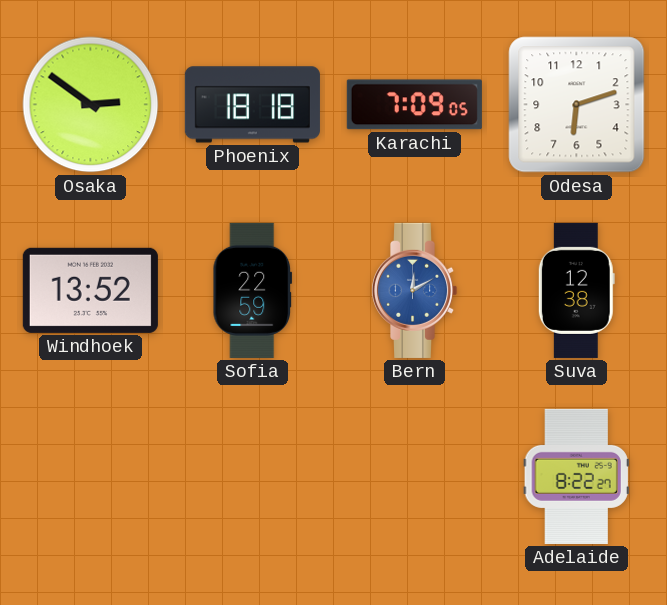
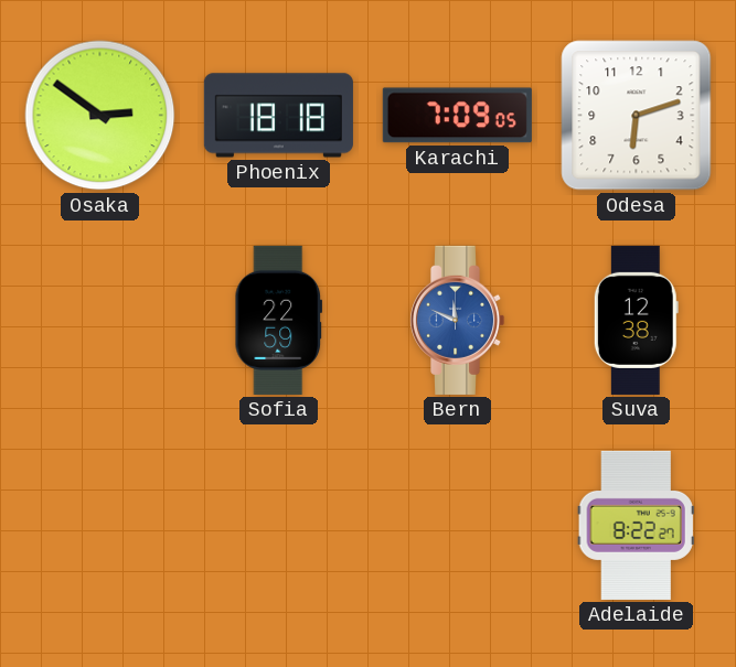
Windhoek: 13:52 -> none (90, 290)
Bern: 12:10 -> 11:49 (458, 320)
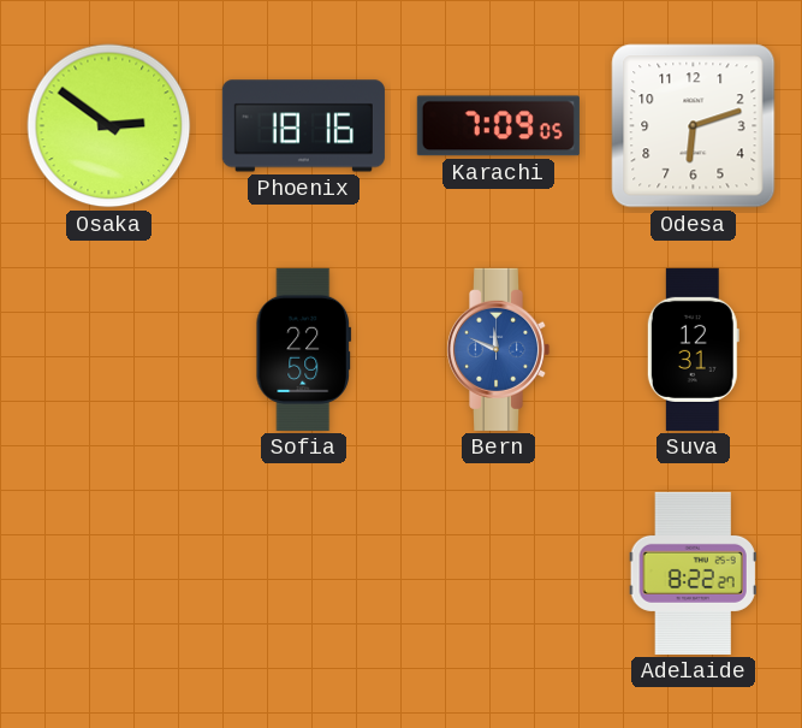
Phoenix: 18:18 -> 18:16 (303, 126)
Suva: 12:38 -> 12:31 (693, 349)
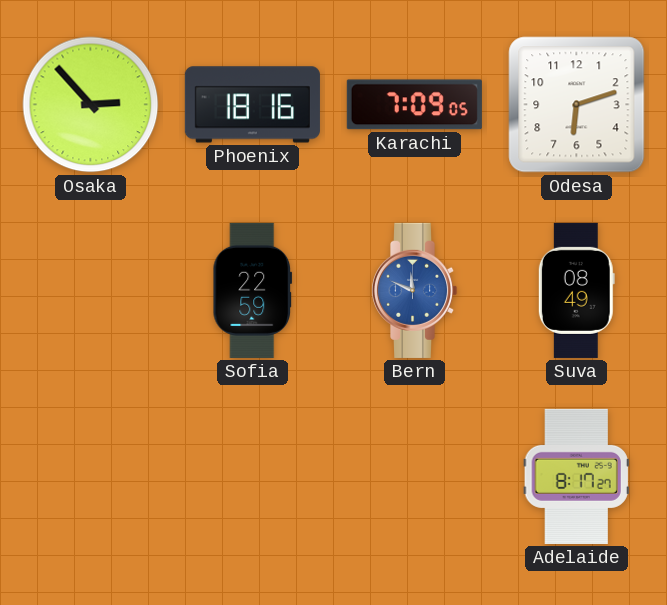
Osaka: 2:51 -> 2:53 (91, 105)
Suva: 12:31 -> 08:49 (576, 290)
Adelaide: 8:22 -> 8:17 (576, 476)
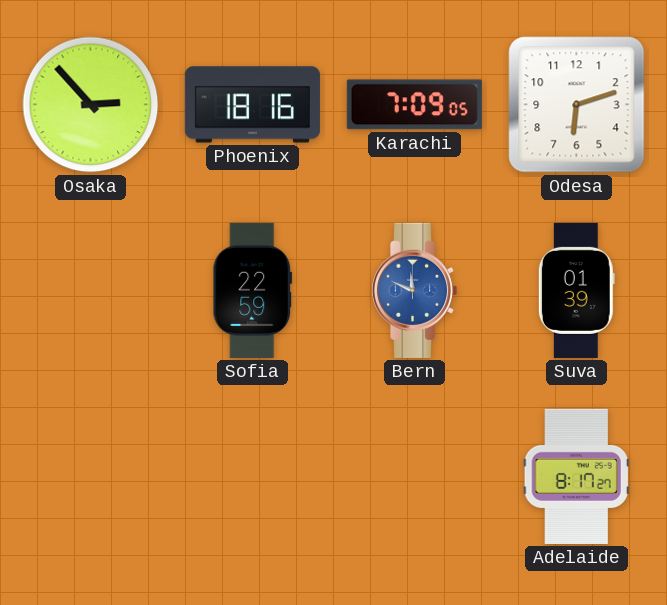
Suva: 08:49 -> 01:39 (576, 290)
